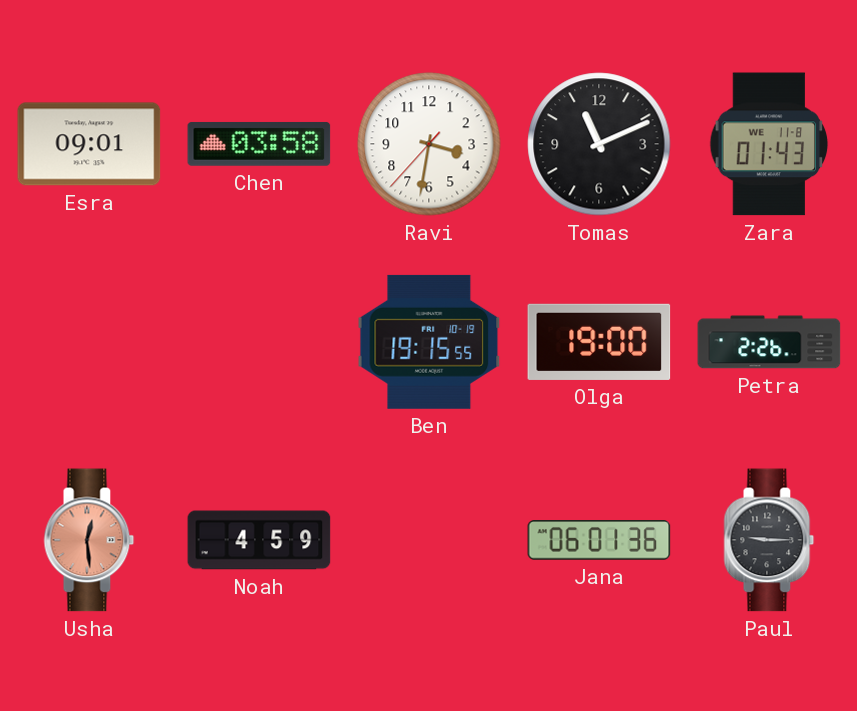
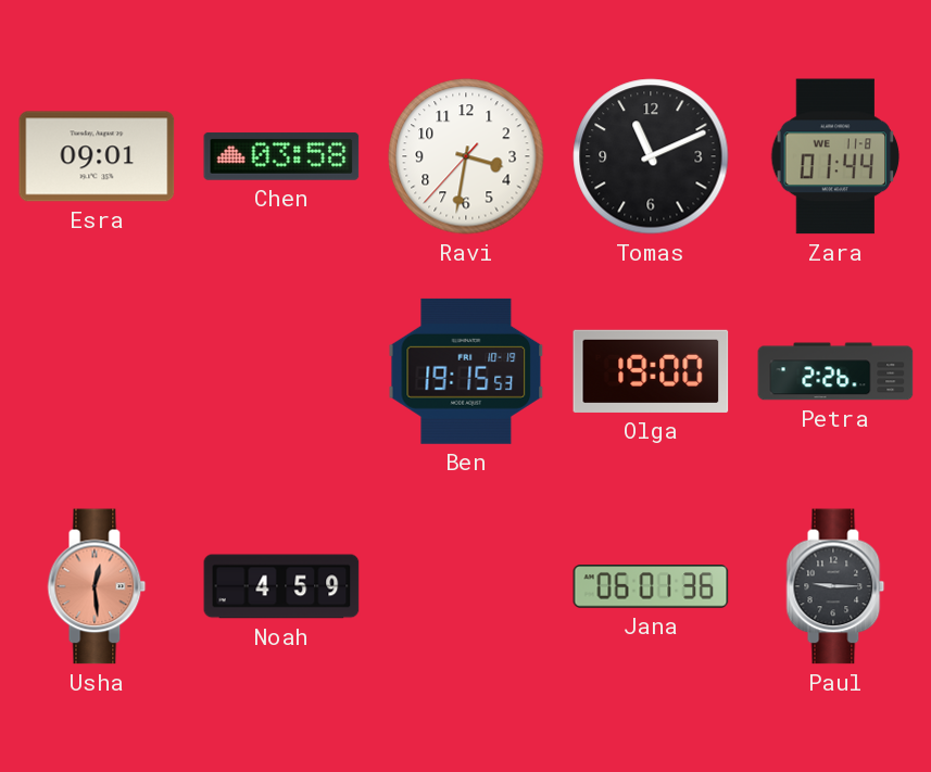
Zara: 01:43 -> 01:44 (835, 156)
Ben: 19:15:55 -> 19:15:53 (466, 371)
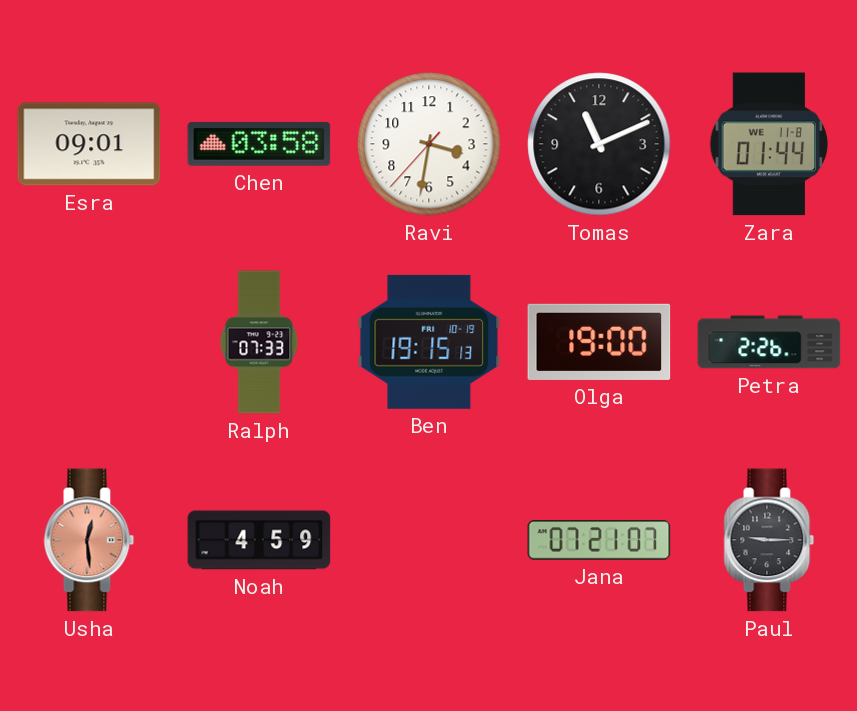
Ralph: none -> 07:33 (259, 342)
Ben: 19:15:53 -> 19:15:13 (429, 342)
Jana: 06:01 -> 07:21 (599, 540)
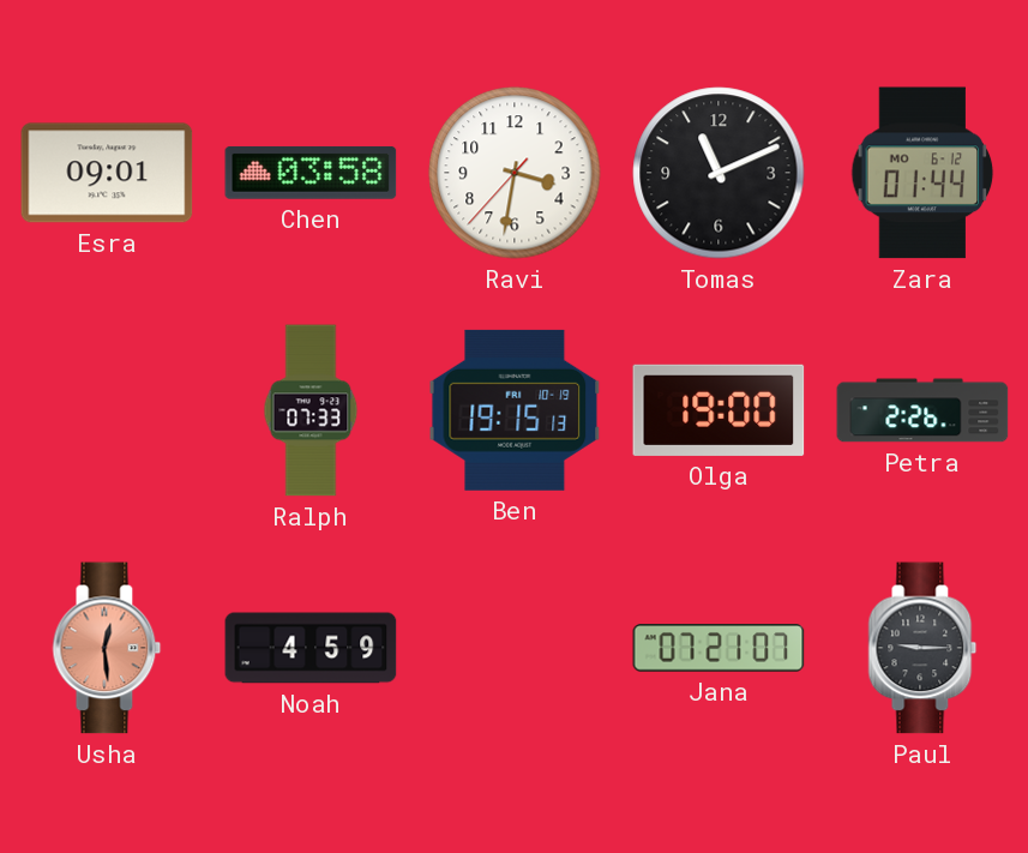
Zara date: WE 11-8 -> MO 6-12 (922, 173)
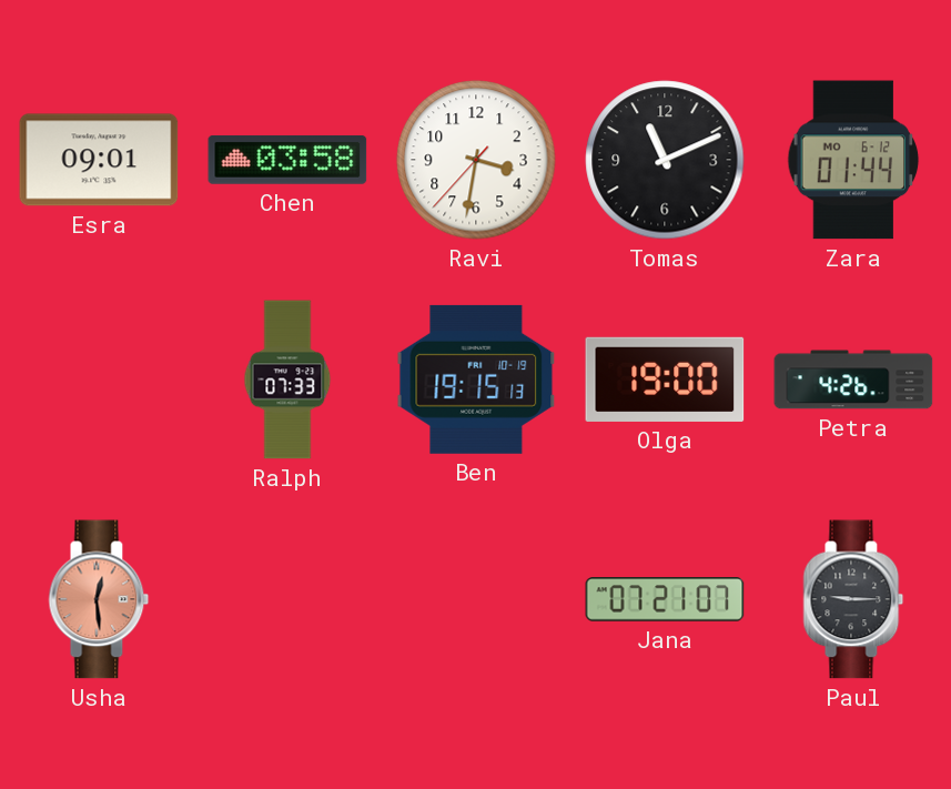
Petra: 2:26 -> 4:26 (853, 380)
Noah: 4:59 -> none (311, 648)
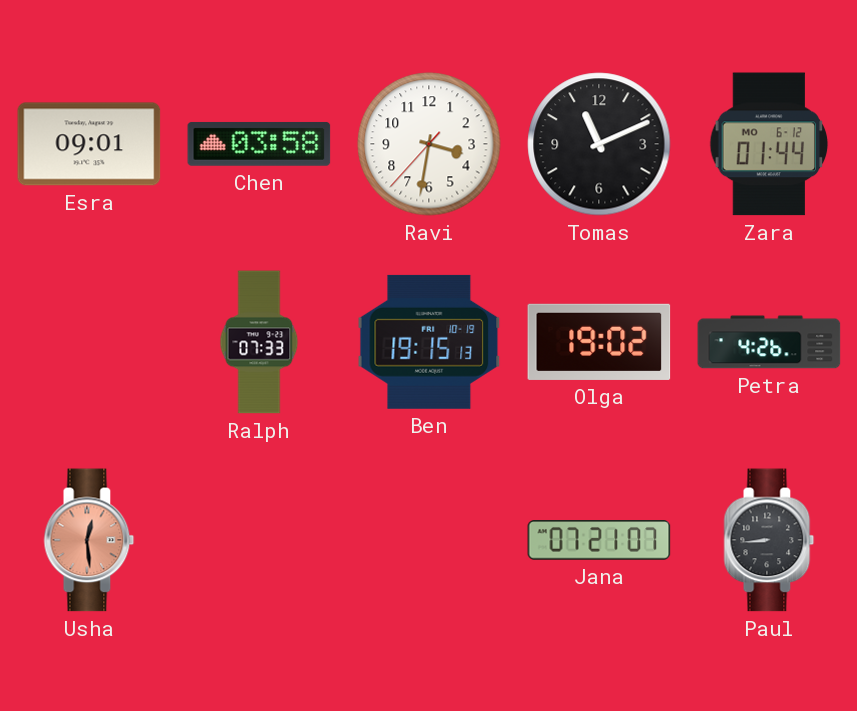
Olga: 19:00 -> 19:02 (599, 342)
Paul: 9:15 -> 8:44 (769, 540)
